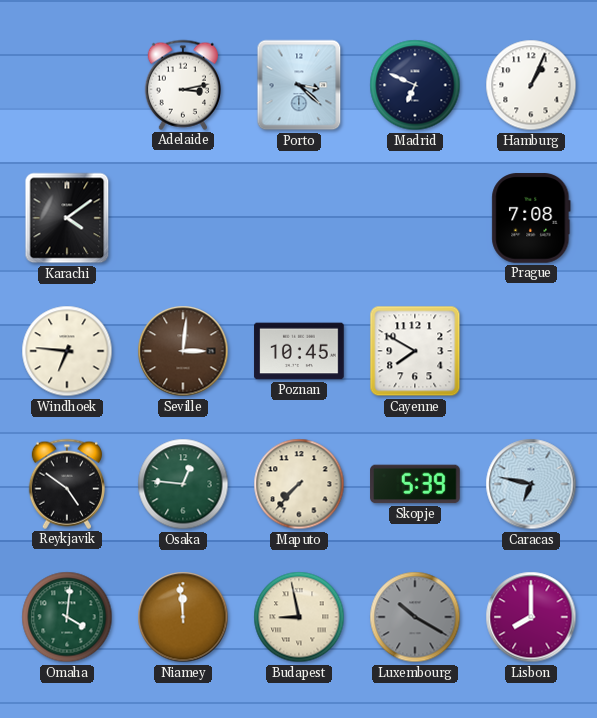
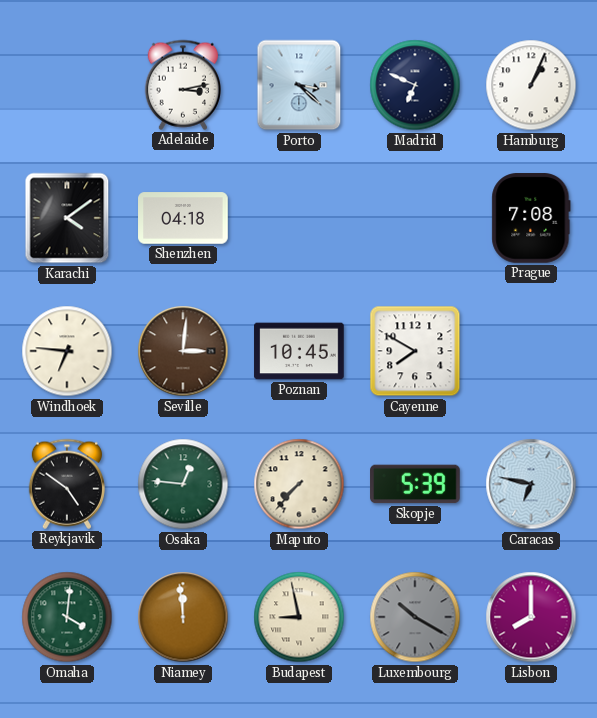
Shenzhen: none -> 04:18 (183, 218)
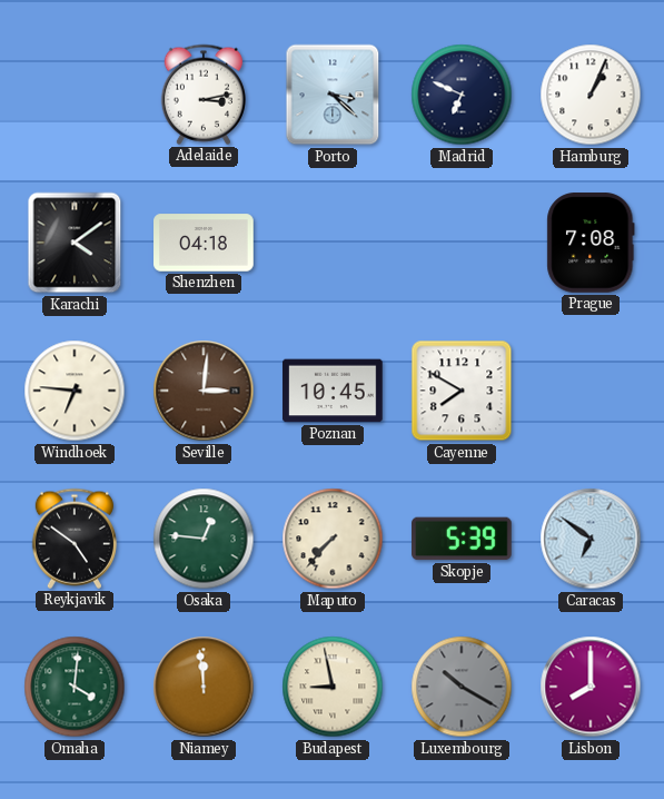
Caracas: 6:47 -> 6:51 (591, 539)
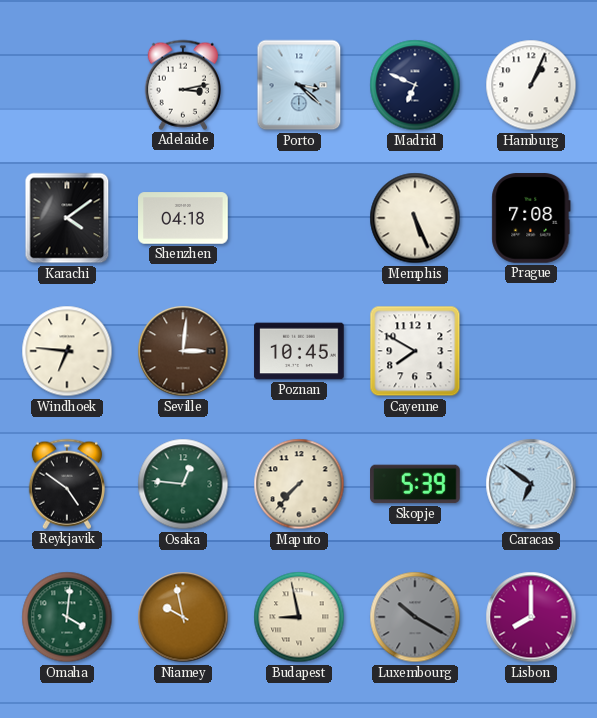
Memphis: none -> 5:26 (415, 218)
Niamey: 11:59 -> 9:58 (183, 617)
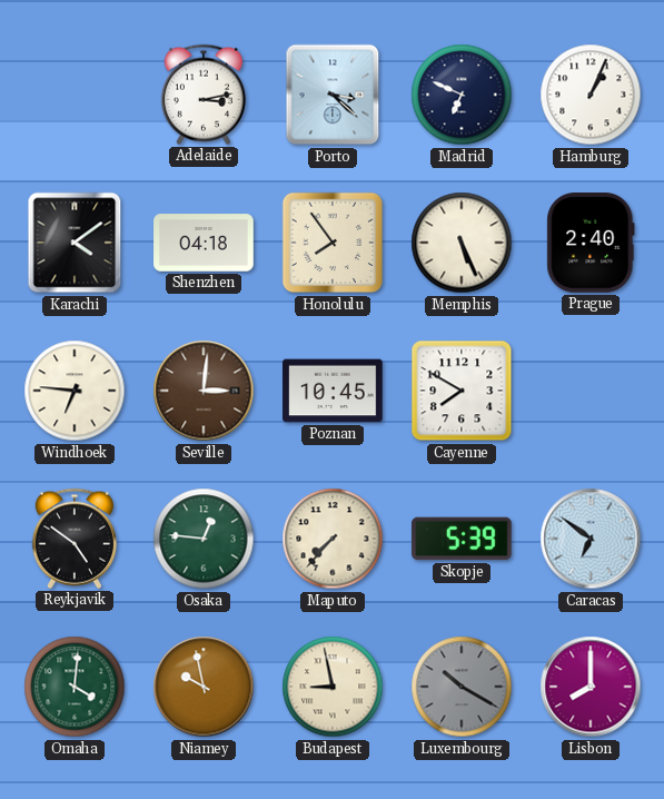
Honolulu: none -> 7:54 (333, 243)
Prague: 7:08 -> 2:40 (591, 243)
